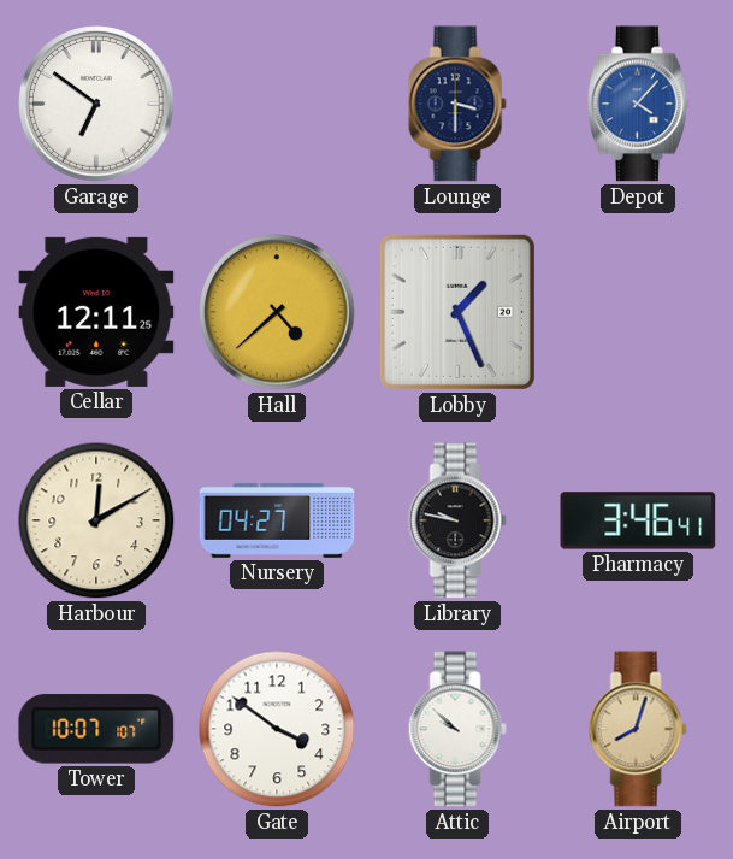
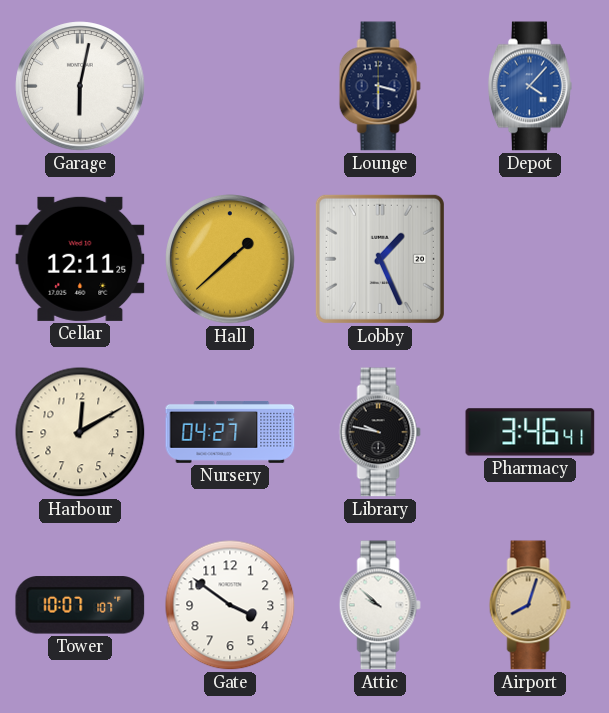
Garage: 6:51 -> 6:02 (80, 86)
Hall: 4:38 -> 1:38 (230, 259)
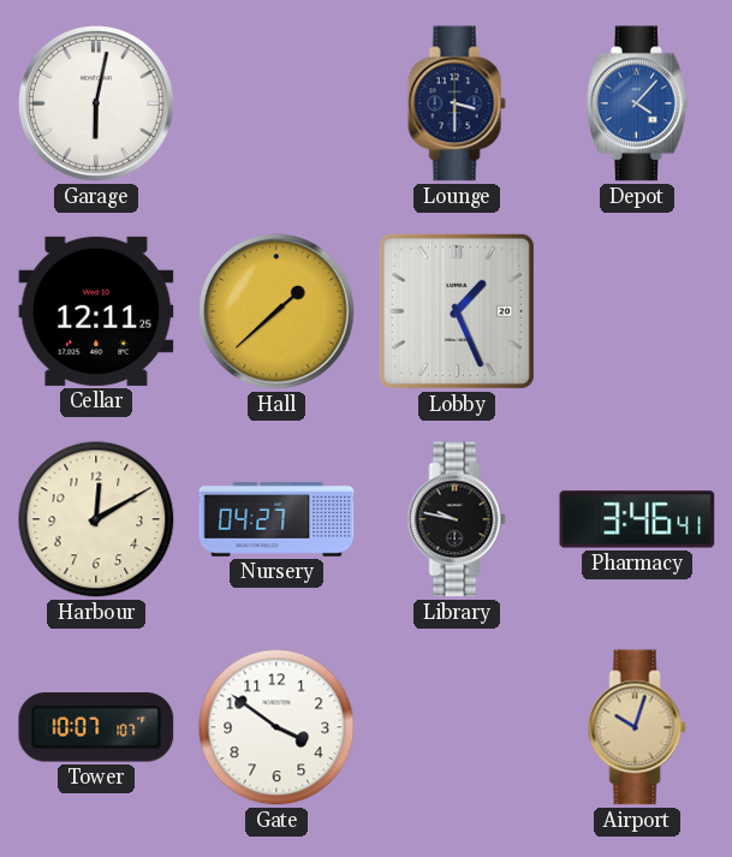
Attic: 9:52 -> none (380, 605)
Airport: 8:03 -> 10:03 (637, 727)
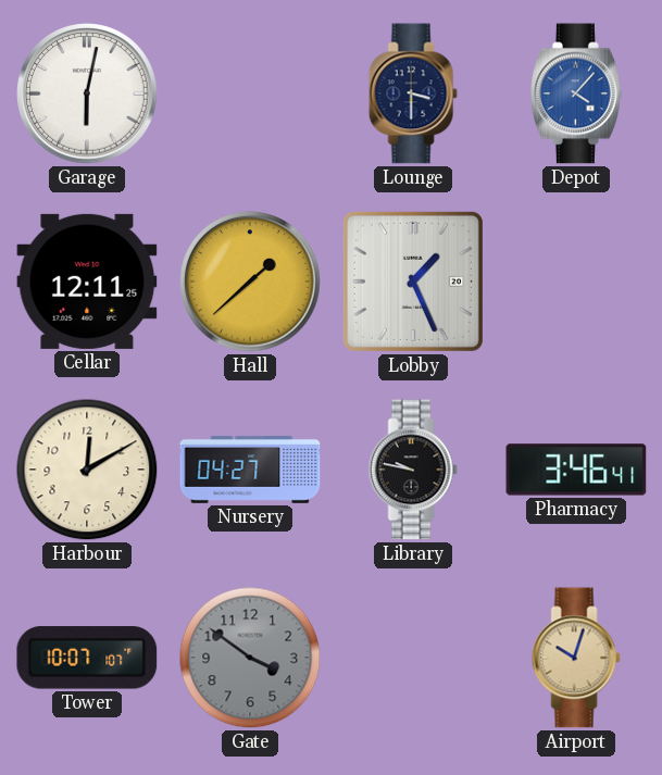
Gate dial: white -> grey (250, 658)
